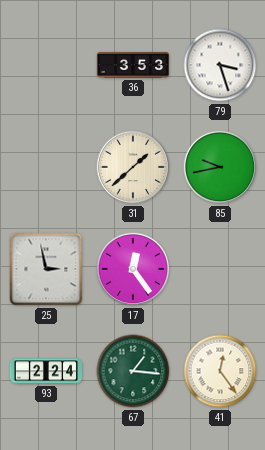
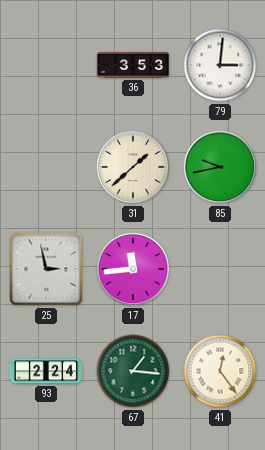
79: 3:27 -> 3:01 (220, 65)
17: 12:24 -> 11:44 (133, 269)
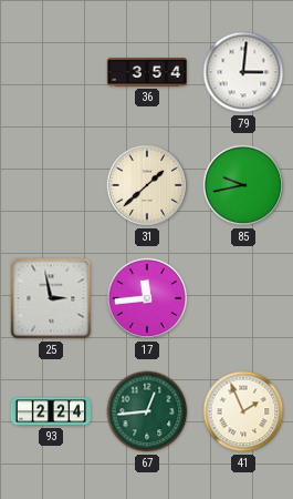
36: 3:53 -> 3:54 (146, 72)
67: 1:16 -> 12:44 (147, 411)
41: 12:24 -> 1:56 (243, 411)
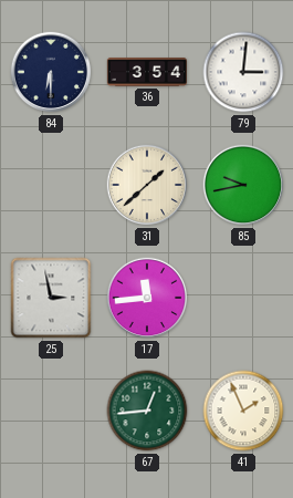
84: none -> 6:30 (51, 72)
93: 2:24 -> none (50, 411)
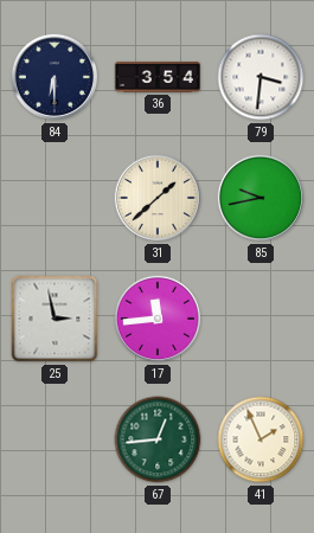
79: 3:01 -> 3:31 (261, 77)
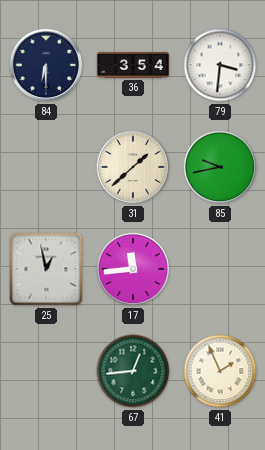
25: 2:58 -> 12:58 (46, 269)
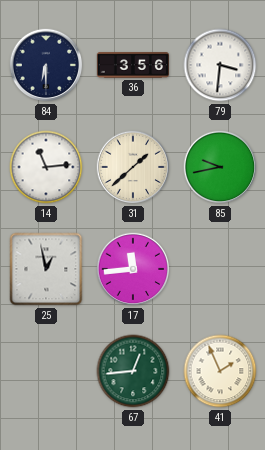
36: 3:54 -> 3:56 (132, 65)
14: none -> 11:14 (46, 167)
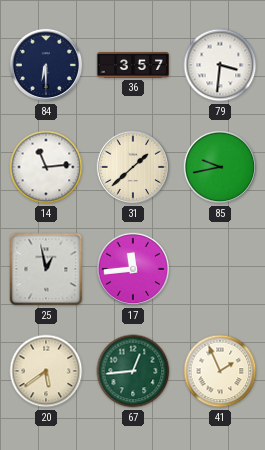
36: 3:56 -> 3:57 (132, 65)
20: none -> 5:39 (46, 371)
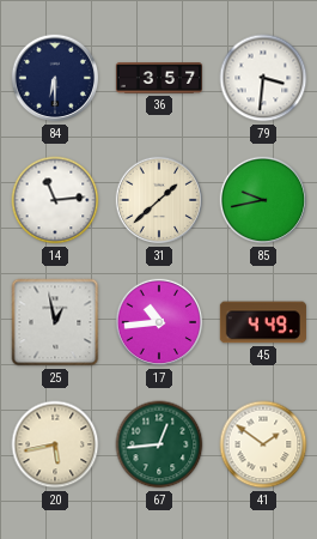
17: 11:44 -> 10:44 (159, 322)
45: none -> 4:49 (263, 322)
20: 5:39 -> 5:43 (55, 444)
41: 1:56 -> 1:51 (263, 444)
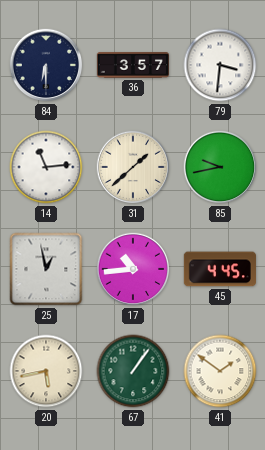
45: 4:49 -> 4:45 (220, 269)
67: 12:44 -> 1:06 (133, 371)
